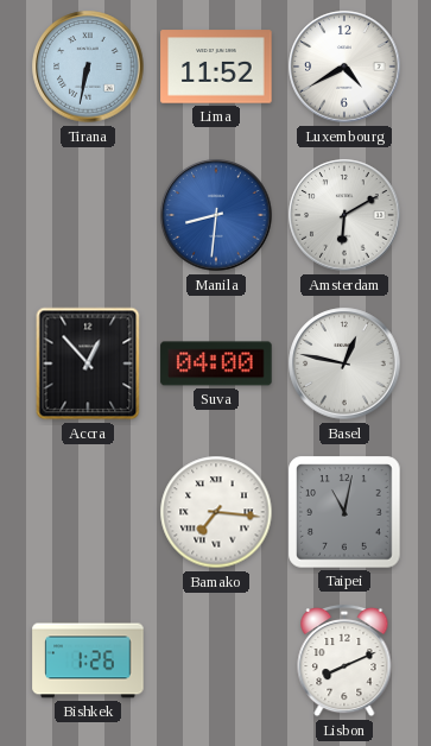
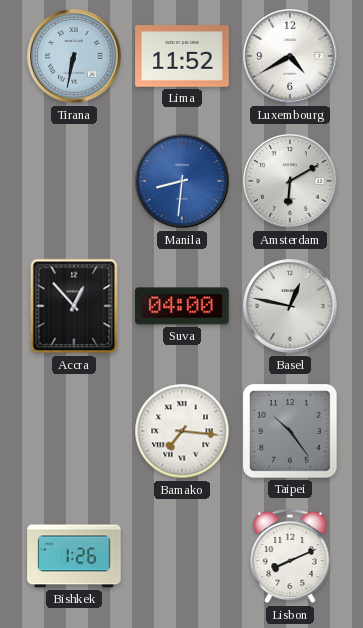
Taipei: 11:02 -> 10:24 (290, 431)
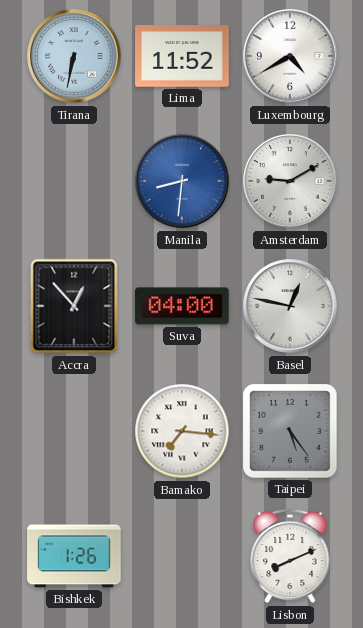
Amsterdam: 6:10 -> 9:10 (290, 181)
Taipei: 10:24 -> 5:24 (290, 431)
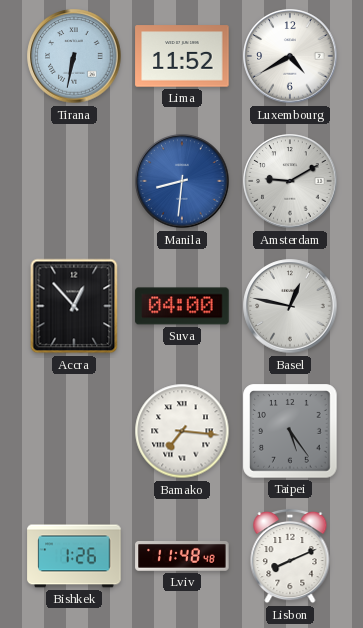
Lviv: none -> 11:48 (182, 557)
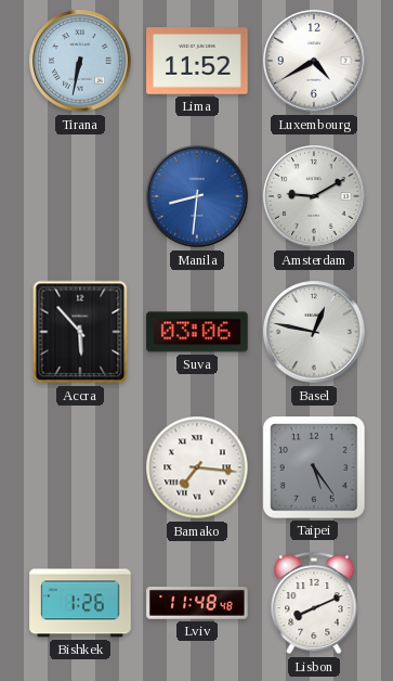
Accra: 12:53 -> 5:53 (80, 332)
Suva: 04:00 -> 03:06 (197, 332)
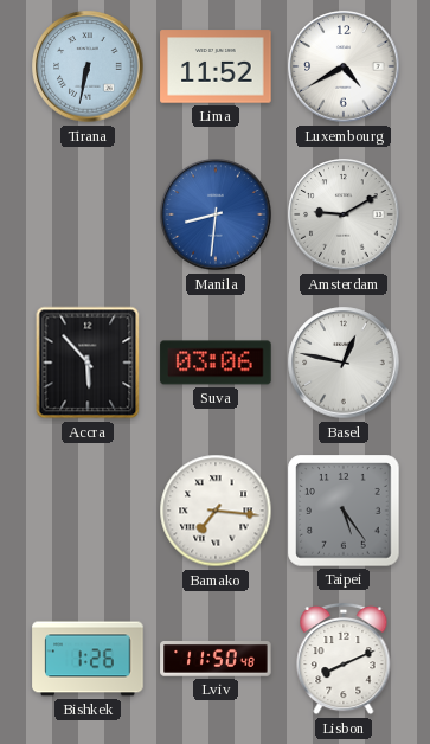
Lviv: 11:48 -> 11:50 (216, 660)
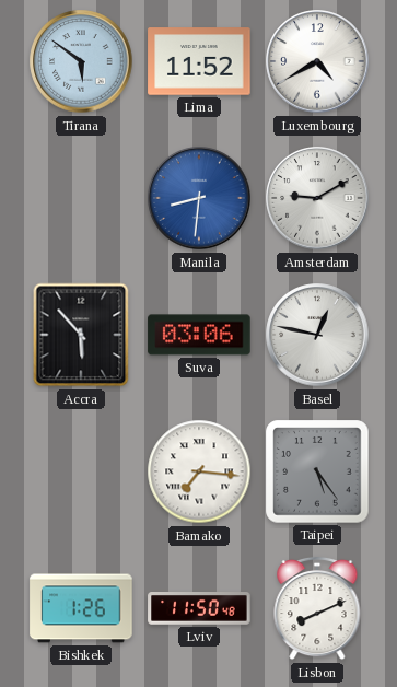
Tirana: 6:32 -> 5:51 (81, 61)
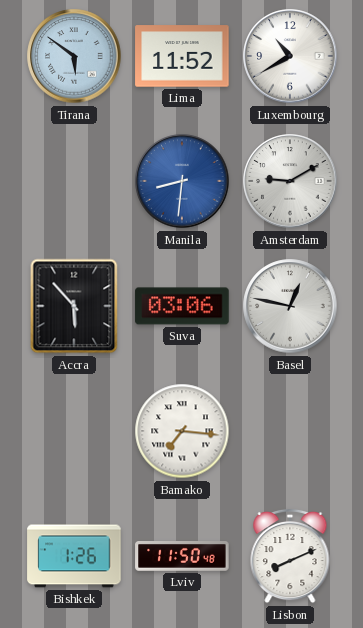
Luxembourg: 4:40 -> 10:40 (290, 56)
Taipei: 5:24 -> none (317, 471)
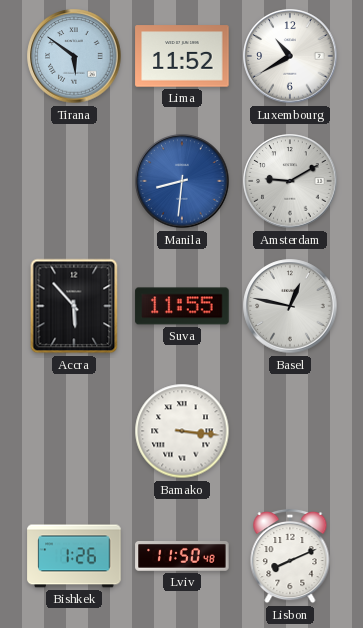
Suva: 03:06 -> 11:55 (182, 306)
Bamako: 7:16 -> 3:16 (182, 431)
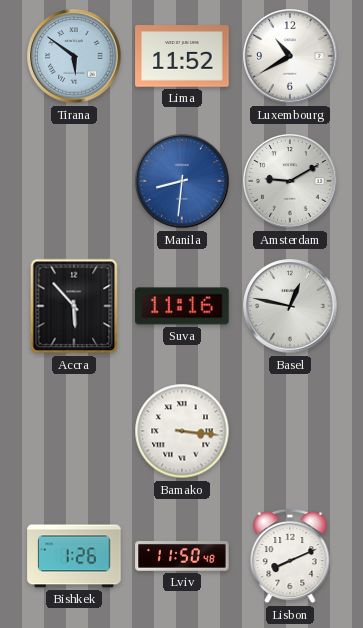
Suva: 11:55 -> 11:16 (182, 306)
